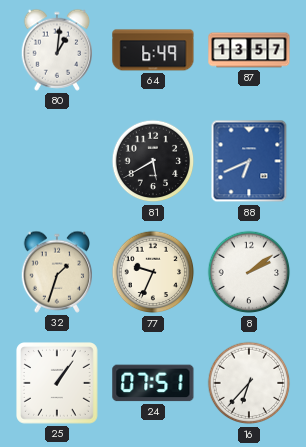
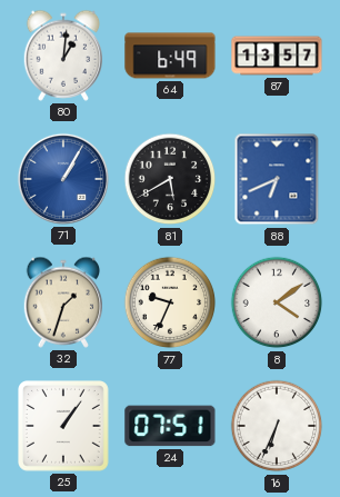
71: none -> 1:05 (63, 179)
8: 2:09 -> 4:09 (277, 302)
16: 6:37 -> 6:34 (277, 426)
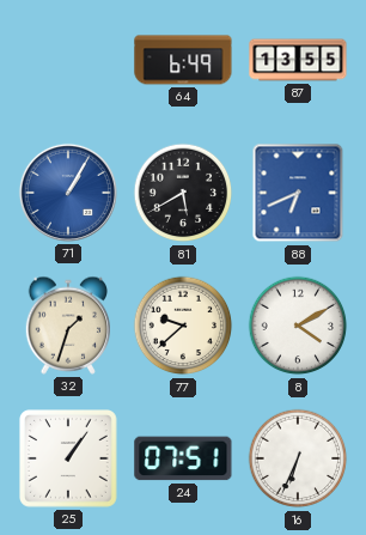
80: 1:01 -> none (63, 56)
87: 13:57 -> 13:55 (298, 60)
77: 9:34 -> 9:38 (183, 326)
8: 4:09 -> 4:10 (298, 326)
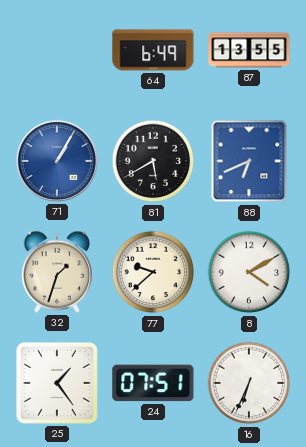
25: 1:06 -> 1:24 (58, 384)
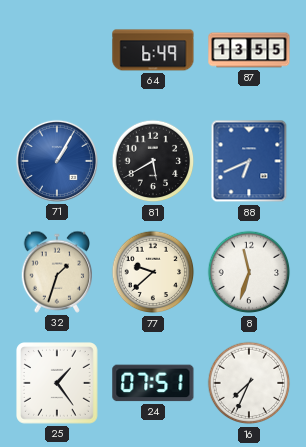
8: 4:10 -> 11:33 (249, 272)
16: 6:34 -> 7:34 (249, 383)
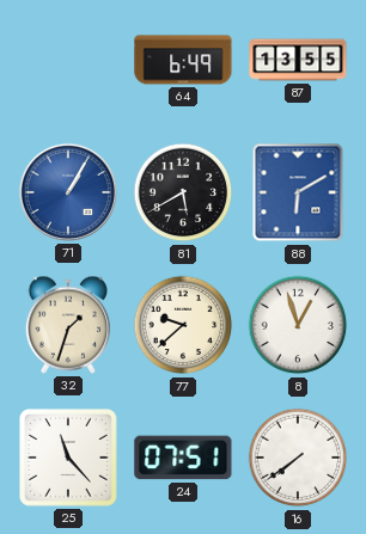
88: 6:41 -> 6:10 (298, 192)
8: 11:33 -> 12:57 (298, 325)
25: 1:24 -> 11:23 (69, 459)
16: 7:34 -> 7:39 (298, 458)
